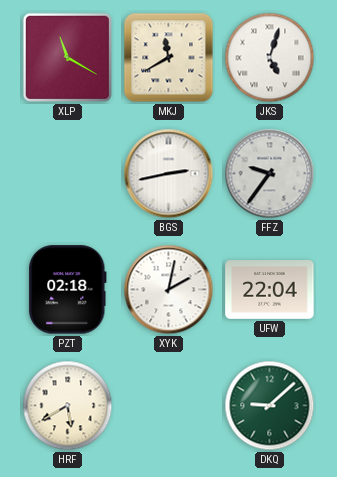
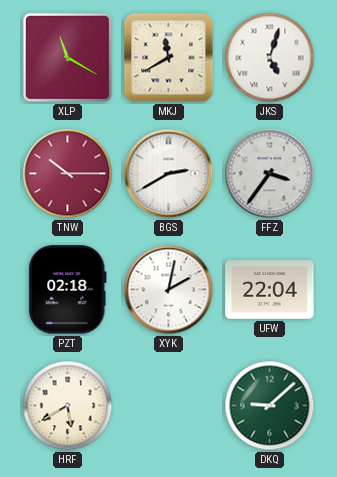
TNW: none -> 10:15 (68, 174)
BGS: 2:43 -> 2:40 (169, 174)
FFZ: 9:36 -> 3:36 (270, 174)
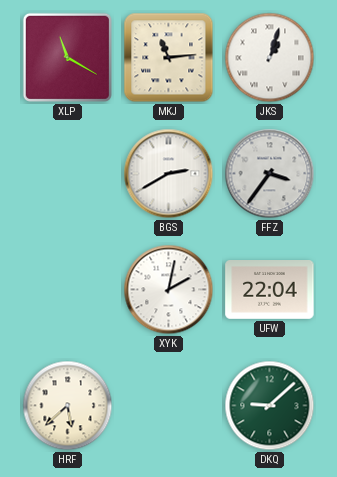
MKJ: 11:40 -> 11:14 (169, 58)
JKS: 5:03 -> 1:03 (270, 58)
TNW: 10:15 -> none (68, 174)
PZT: 02:18 -> none (68, 290)
HRF: 5:40 -> 5:38 (68, 406)
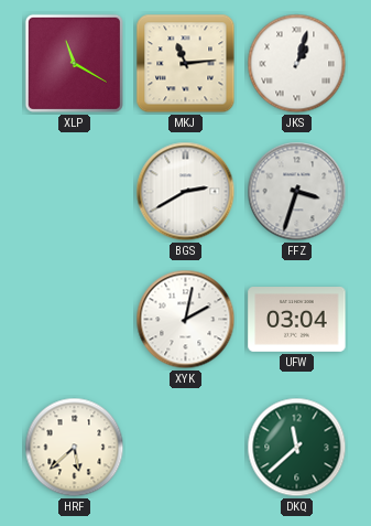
FFZ: 3:36 -> 3:33 (297, 192)
UFW: 22:04 -> 03:04 (297, 320)
DKQ: 9:08 -> 11:38 (297, 448)
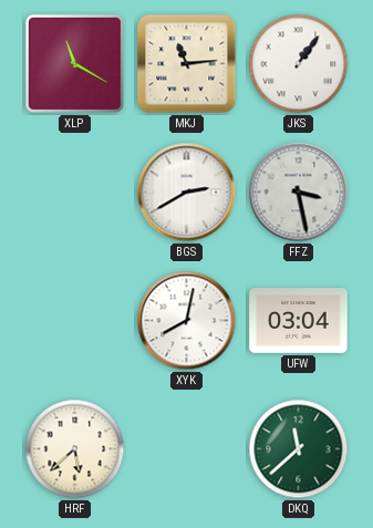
JKS: 1:03 -> 1:06 (299, 64)
FFZ: 3:33 -> 3:28 (299, 193)
XYK: 2:02 -> 8:02 (187, 321)
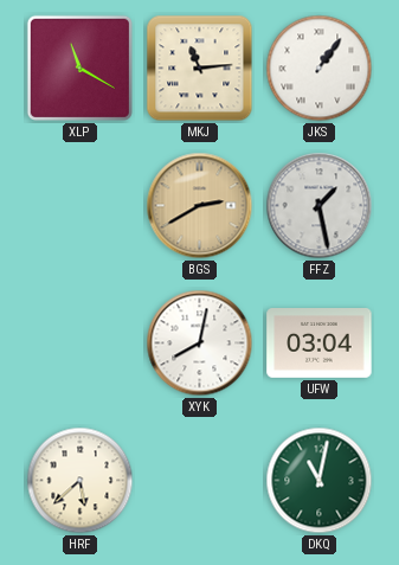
BGS dial: white -> champagne (200, 206)
FFZ: 3:28 -> 1:28 (320, 206)
DKQ: 11:38 -> 11:02 (320, 481)
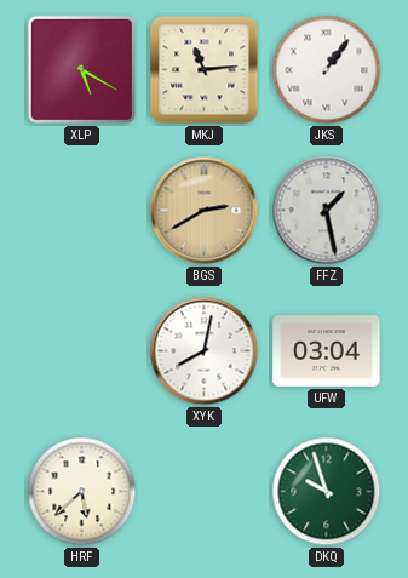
XLP: 11:20 -> 5:20 (81, 69)
DKQ: 11:02 -> 9:57 (327, 492)
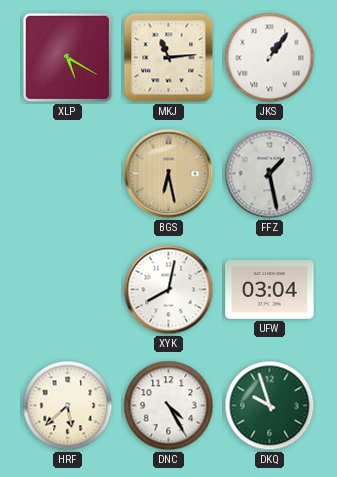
BGS: 2:40 -> 6:28 (169, 174)
DNC: none -> 4:25 (169, 406)
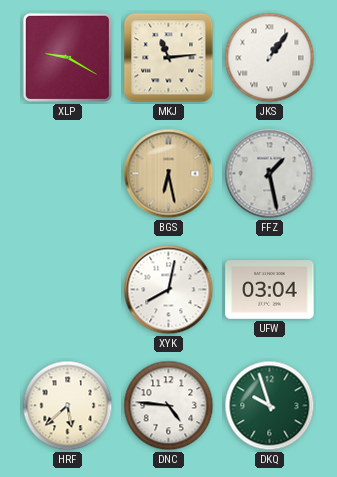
XLP: 5:20 -> 9:20 (67, 57)
DNC: 4:25 -> 4:46 (169, 406)
